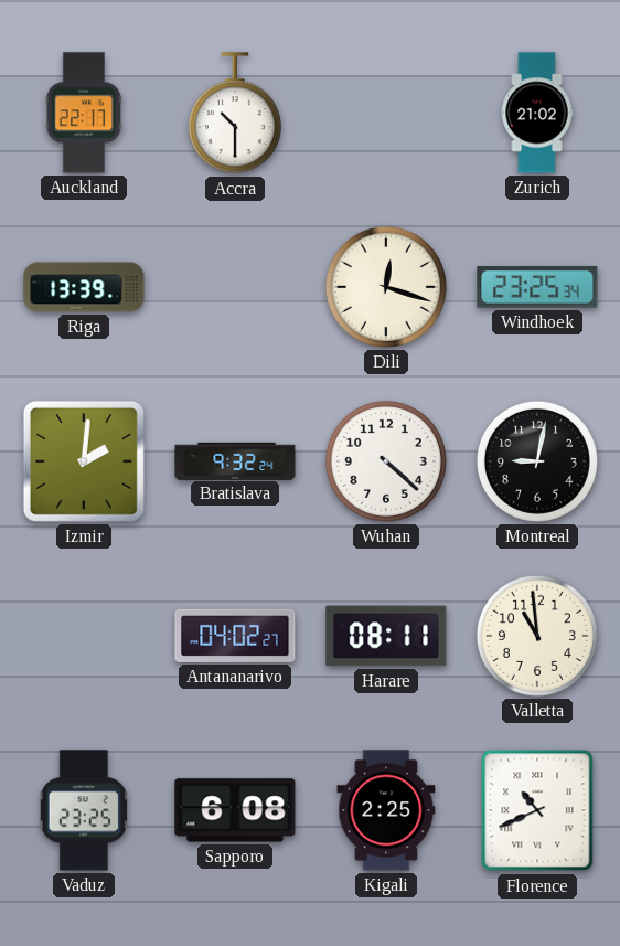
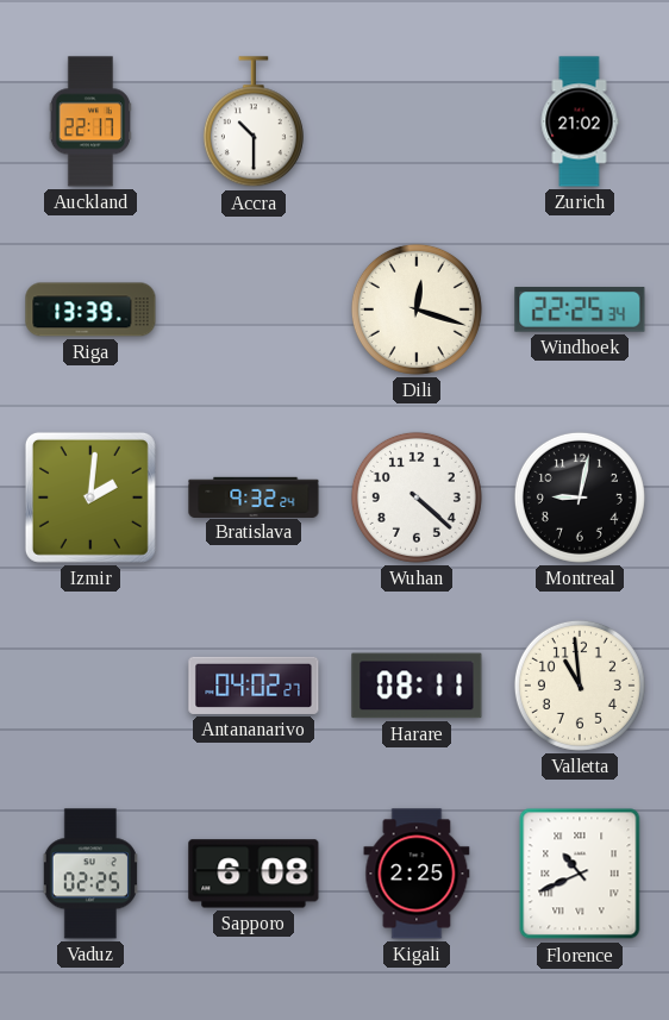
Windhoek: 23:25 -> 22:25 (580, 309)
Vaduz: 23:25 -> 02:25 (90, 874)
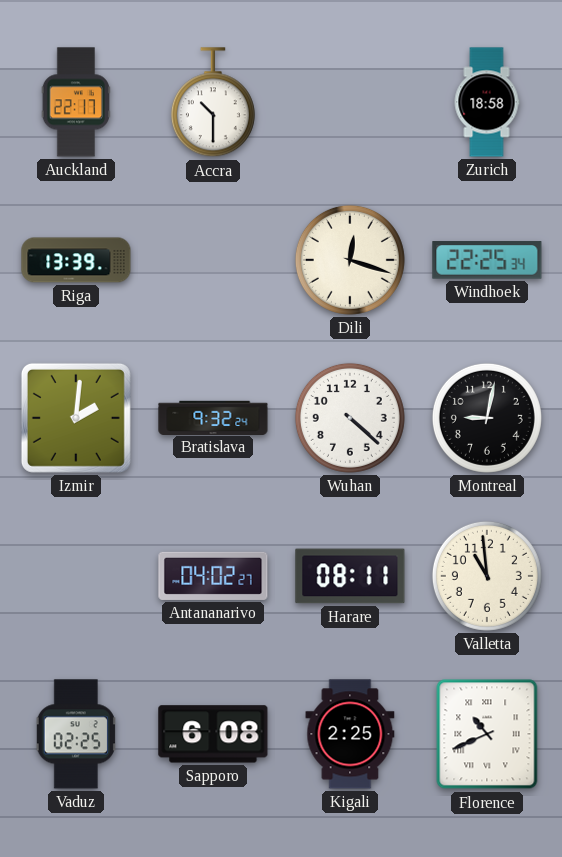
Zurich: 21:02 -> 18:58 (487, 102)
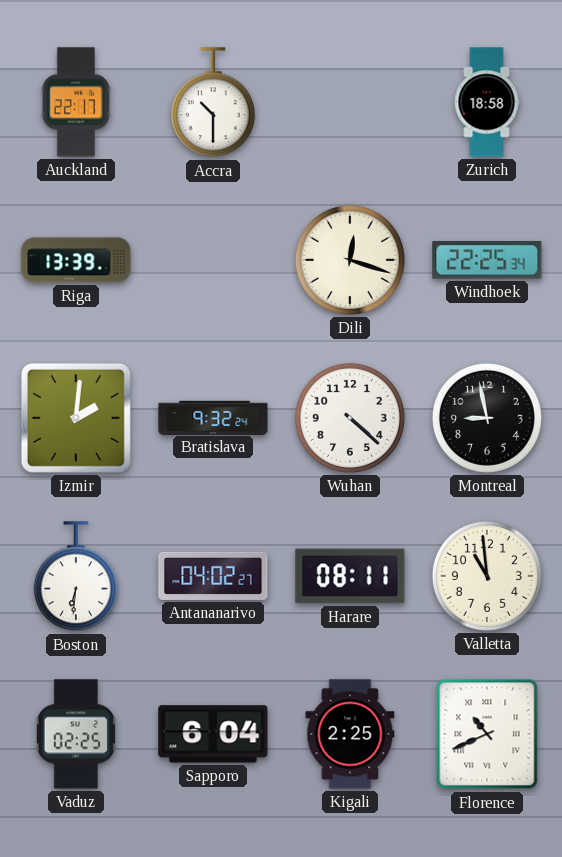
Montreal: 9:02 -> 8:58 (487, 418)
Boston: none -> 6:31 (76, 577)
Sapporo: 6:08 -> 6:04 (213, 734)
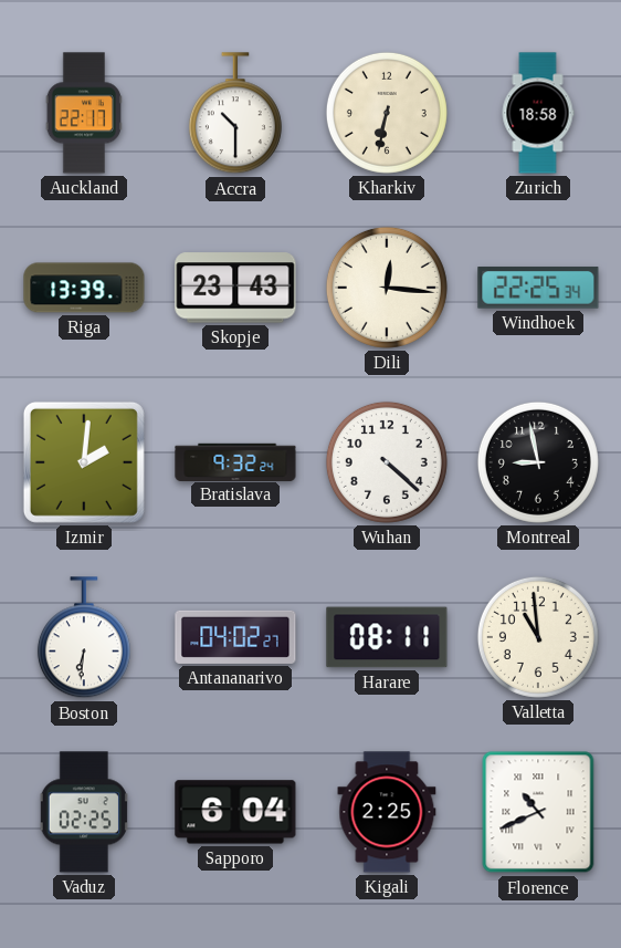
Kharkiv: none -> 6:32 (387, 113)
Skopje: none -> 23:43 (235, 288)
Dili: 12:18 -> 12:16 (387, 288)
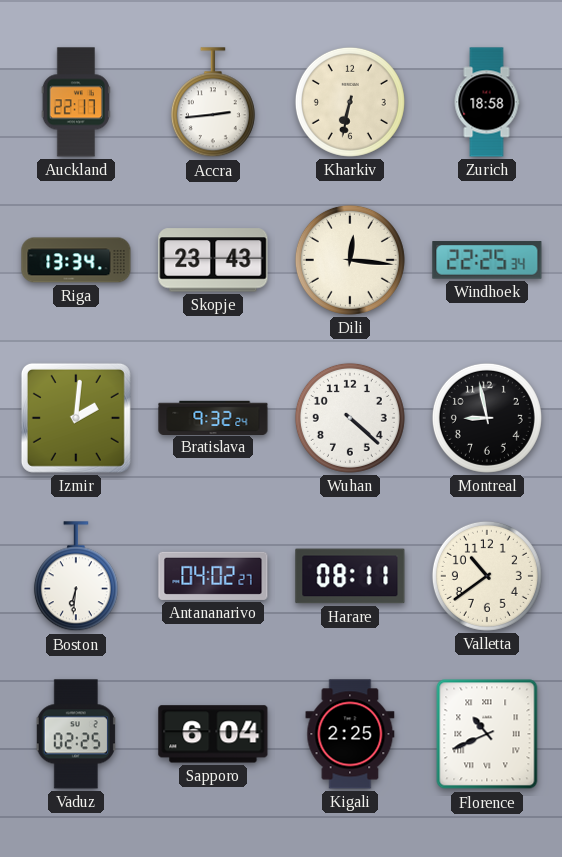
Accra: 10:30 -> 2:44 (213, 103)
Riga: 13:39 -> 13:34 (76, 260)
Valletta: 10:59 -> 10:39 (487, 576)
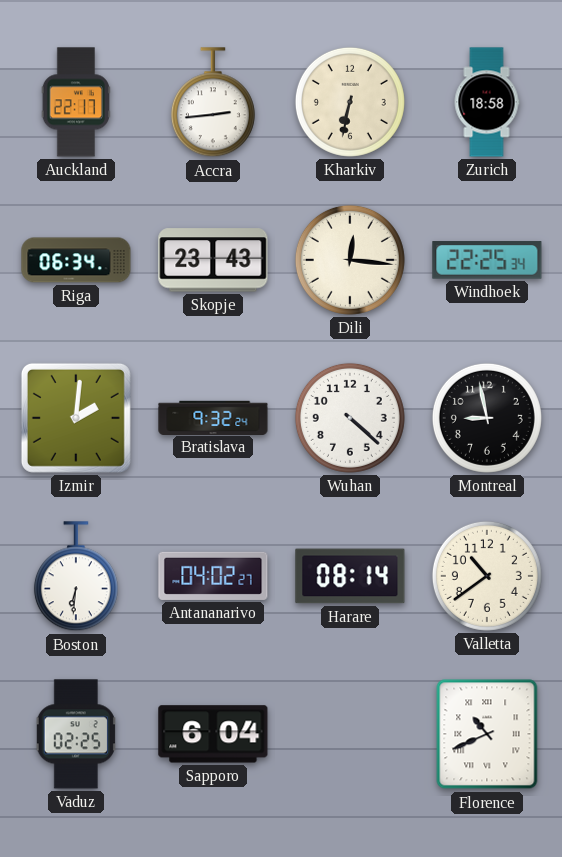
Riga: 13:34 -> 06:34 (76, 260)
Harare: 08:11 -> 08:14 (350, 576)
Kigali: 2:25 -> none (350, 734)
